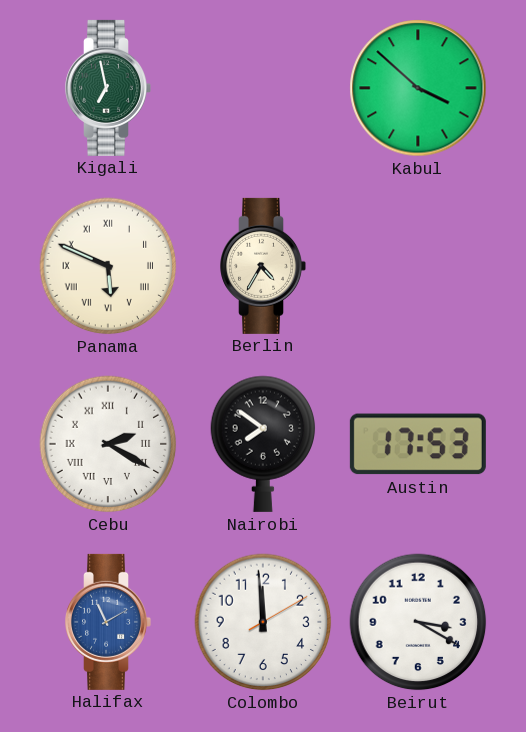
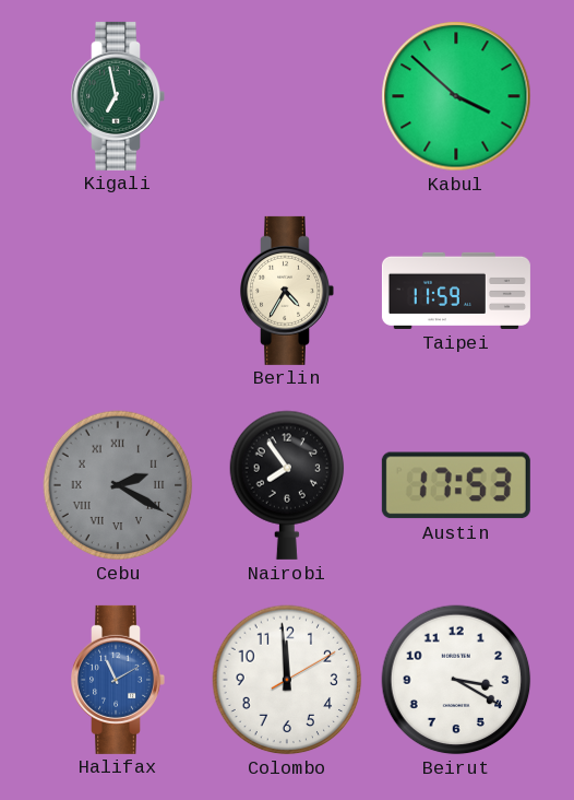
Panama: 5:49 -> none (108, 266)
Taipei: none -> 11:59 (456, 291)
Cebu dial: white -> grey (118, 485)
Nairobi: 7:51 -> 7:54 (287, 485)
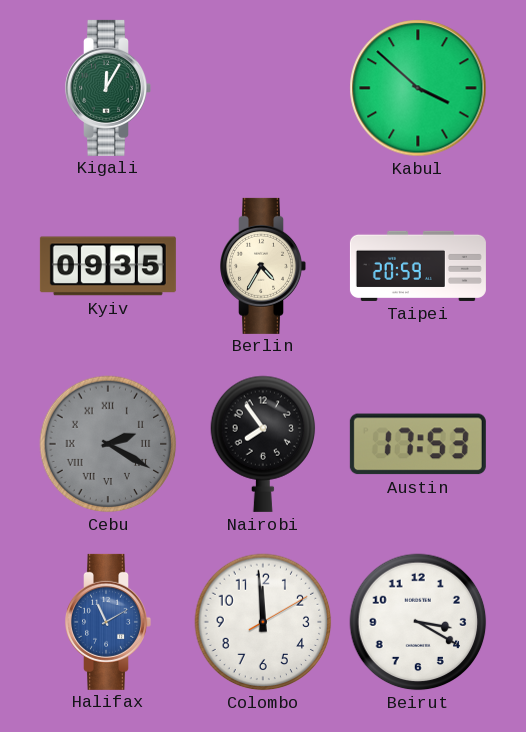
Kigali: 6:58 -> 12:05 (108, 88)
Kyiv: none -> 09:35 (108, 266)
Taipei: 11:59 -> 20:59 (418, 266)
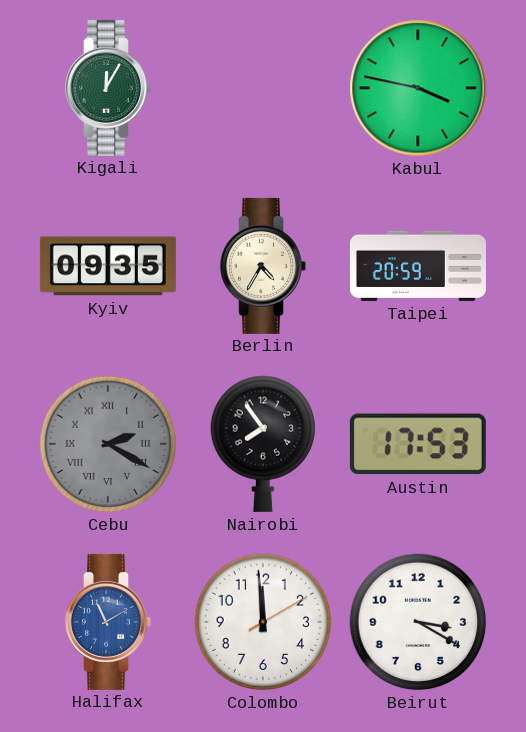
Kabul: 3:52 -> 3:47 (418, 88)
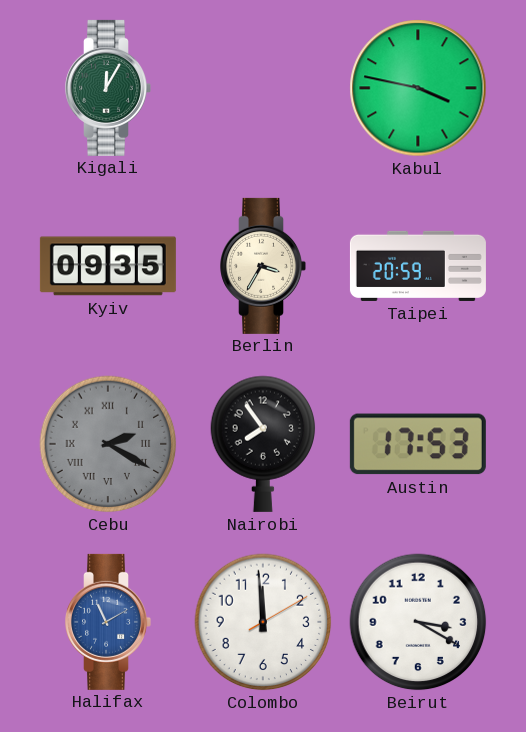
Berlin: 4:35 -> 3:35 (263, 266)
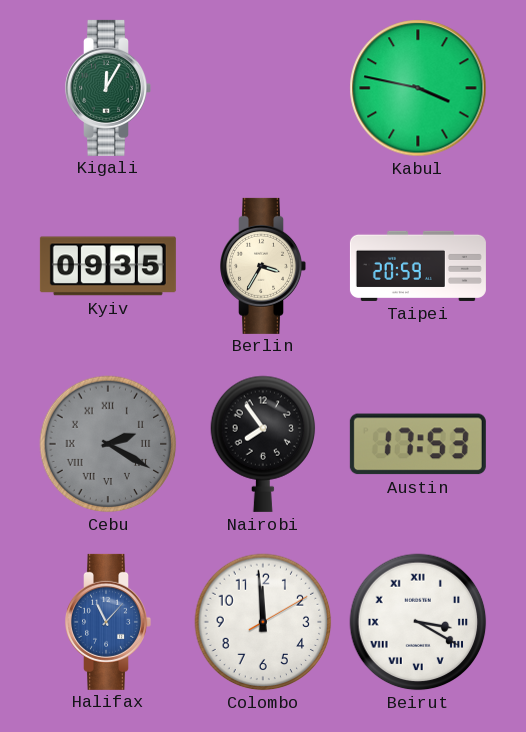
Halifax: 11:10 -> 11:07 (108, 622)
Beirut numerals: Arabic -> Roman (418, 622)
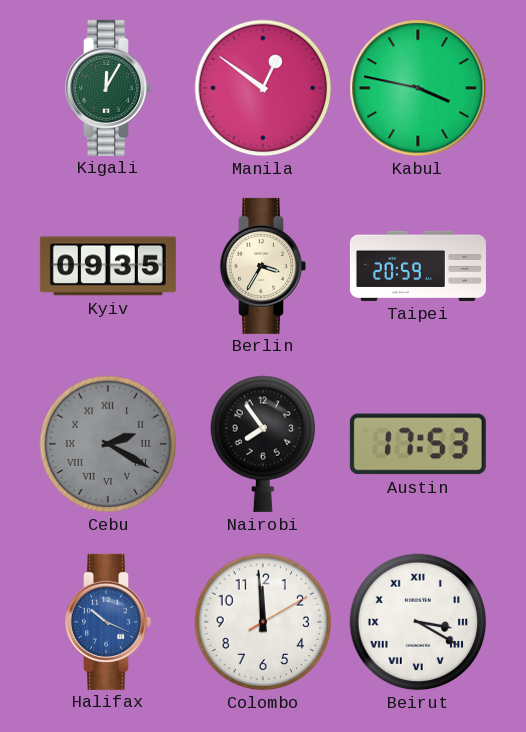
Manila: none -> 12:51 (263, 88)
Halifax: 11:07 -> 10:19 (108, 622)
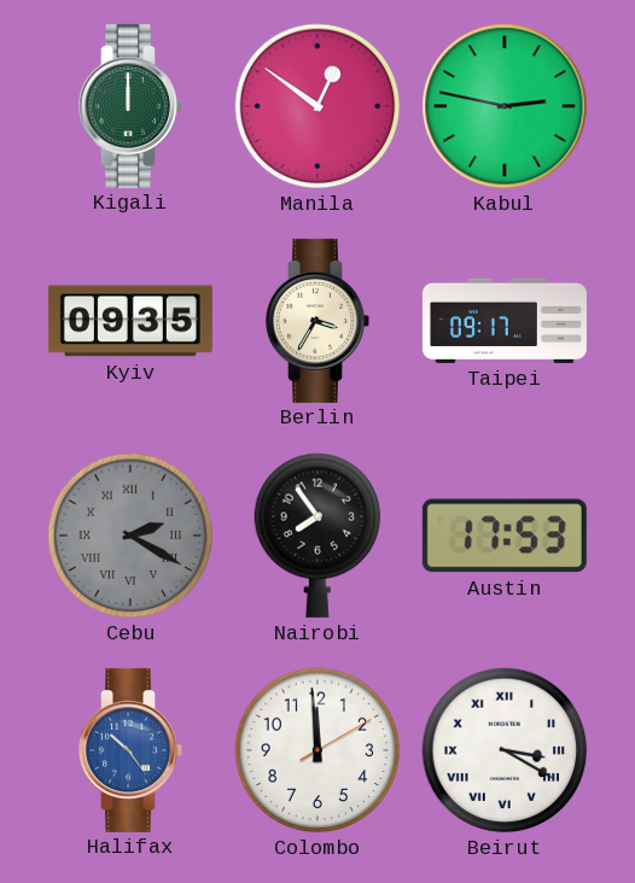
Kigali: 12:05 -> 12:00 (130, 106)
Kabul: 3:47 -> 2:47 (505, 106)
Taipei: 20:59 -> 09:17 (505, 321)
Halifax: 10:19 -> 10:24 (130, 750)
